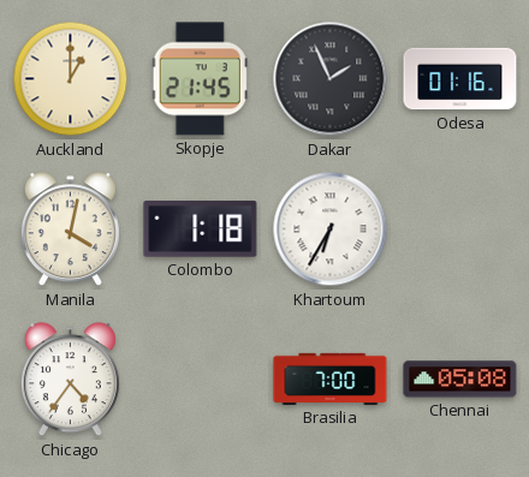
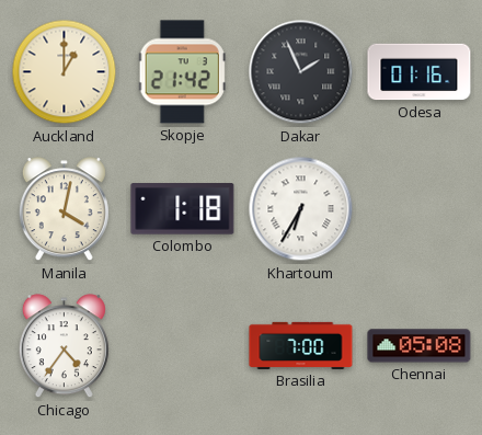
Skopje: 21:45 -> 21:42 (182, 72)
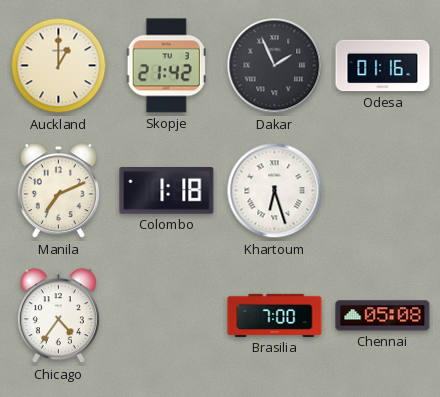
Manila: 4:02 -> 7:11 (58, 191)
Khartoum: 6:35 -> 6:27 (275, 191)
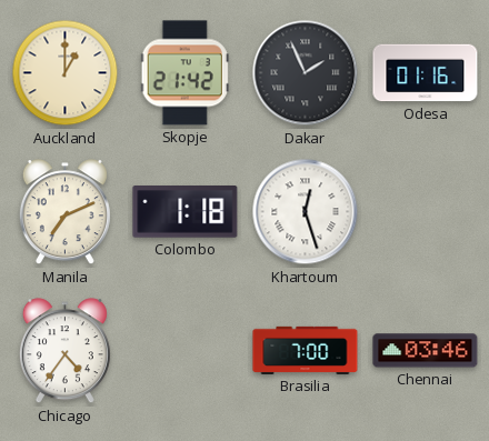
Khartoum: 6:27 -> 12:27 (306, 212)
Chennai: 05:08 -> 03:46 (426, 351)
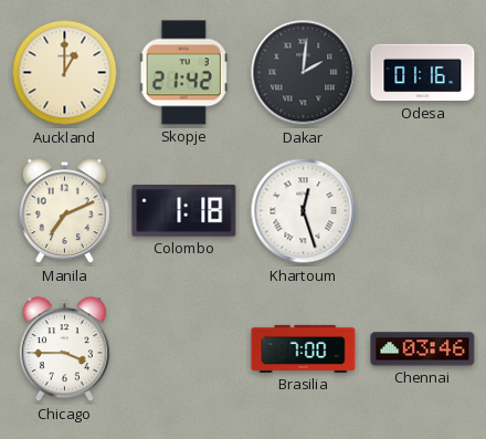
Dakar: 1:56 -> 2:01 (304, 73)
Chicago: 4:36 -> 3:45 (64, 349)
